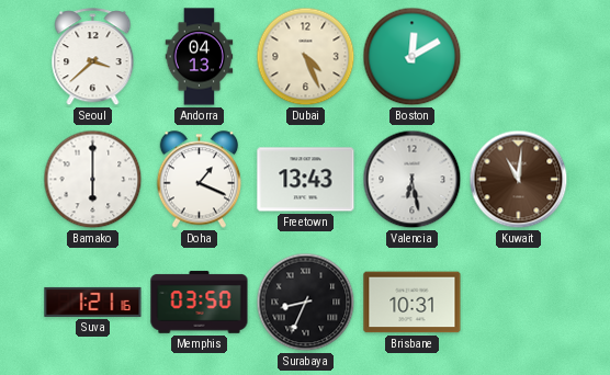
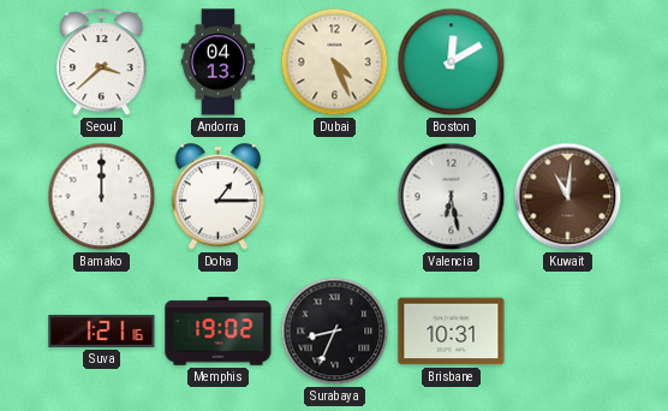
Bamako: 6:00 -> 12:00 (102, 197)
Doha: 1:19 -> 1:15 (219, 197)
Freetown: 13:43 -> none (306, 180)
Memphis: 03:50 -> 19:02 (219, 332)
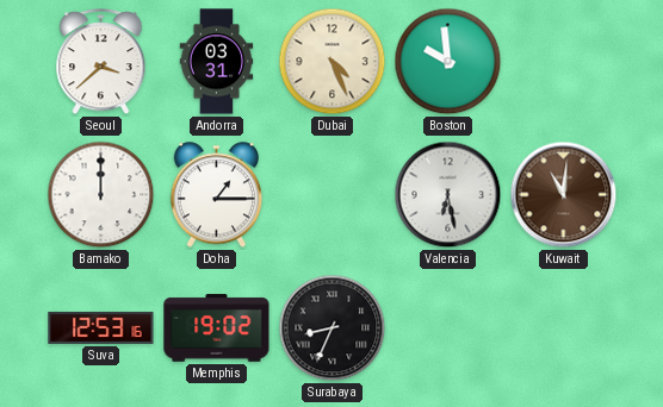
Andorra: 04:13 -> 03:31 (217, 62)
Boston: 12:10 -> 9:59 (448, 62)
Suva: 1:21 -> 12:53 (101, 327)
Brisbane: 10:31 -> none (452, 332)
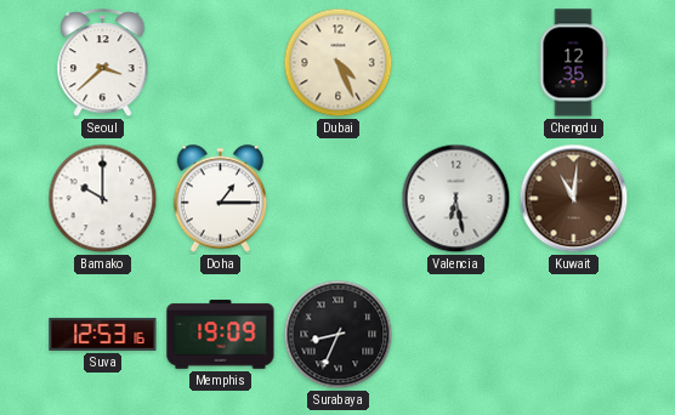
Andorra: 03:31 -> none (217, 62)
Boston: 9:59 -> none (448, 62)
Chengdu: none -> 12:35 (573, 63)
Bamako: 12:00 -> 10:00 (103, 199)
Memphis: 19:02 -> 19:09 (221, 335)
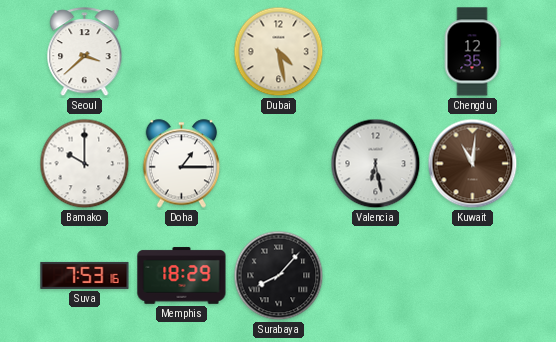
Dubai: 4:26 -> 4:28 (279, 52)
Suva: 12:53 -> 7:53 (85, 275)
Memphis: 19:09 -> 18:29 (182, 276)
Surabaya: 8:34 -> 8:07 (279, 276)
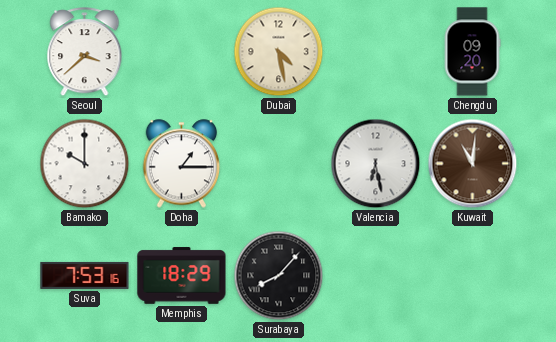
Chengdu: 12:35 -> 09:20 (472, 52)
